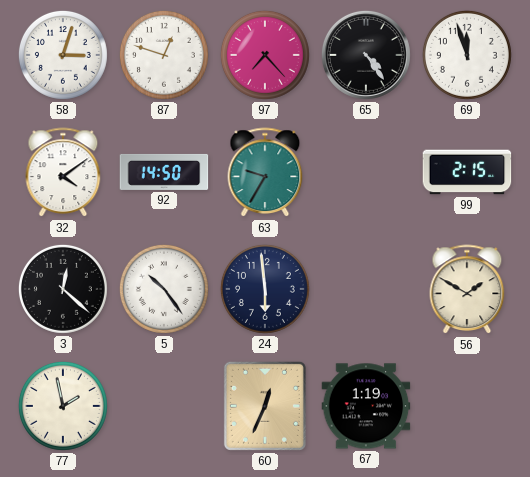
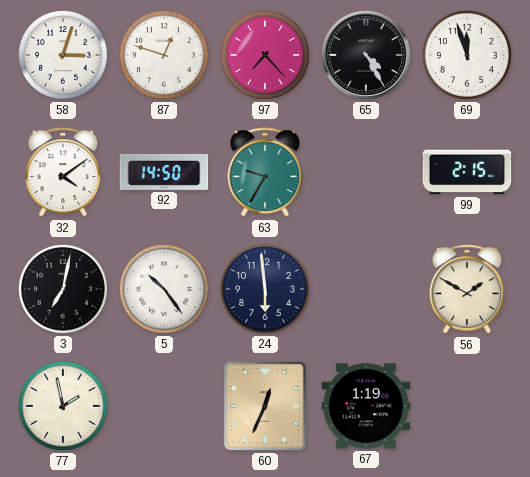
65: 4:24 -> 4:25 (366, 55)
3: 12:22 -> 7:02 (63, 289)
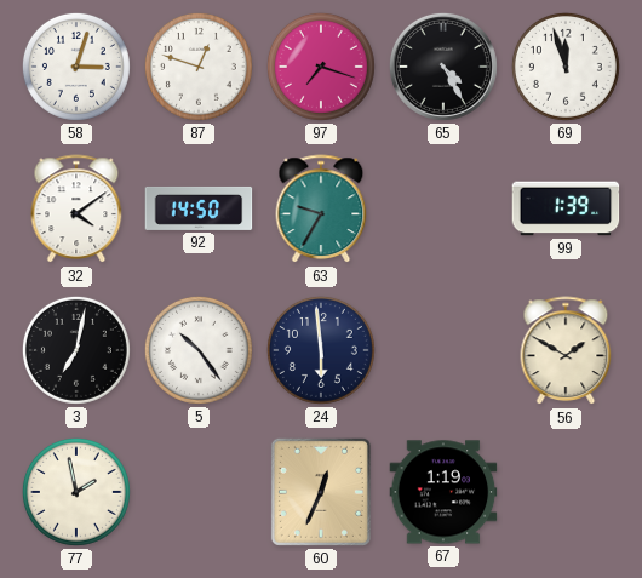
97: 7:23 -> 7:18 (321, 67)
99: 2:15 -> 1:39 (566, 208)
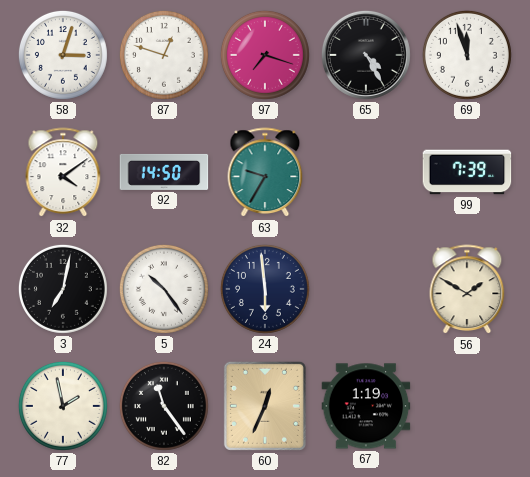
99: 1:39 -> 7:39 (467, 172)
82: none -> 11:24 (164, 406)
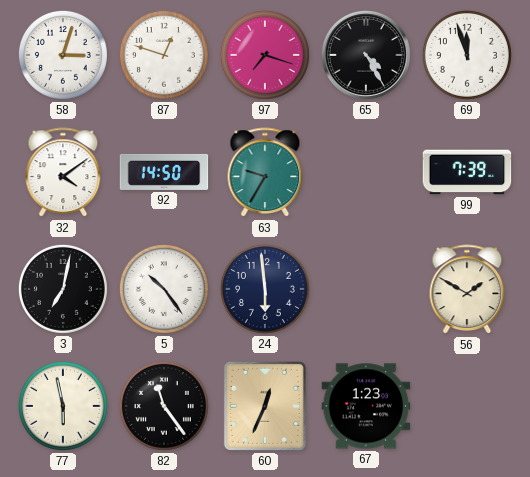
77: 1:58 -> 5:58 (63, 406)
67: 1:19 -> 1:23 (366, 406)
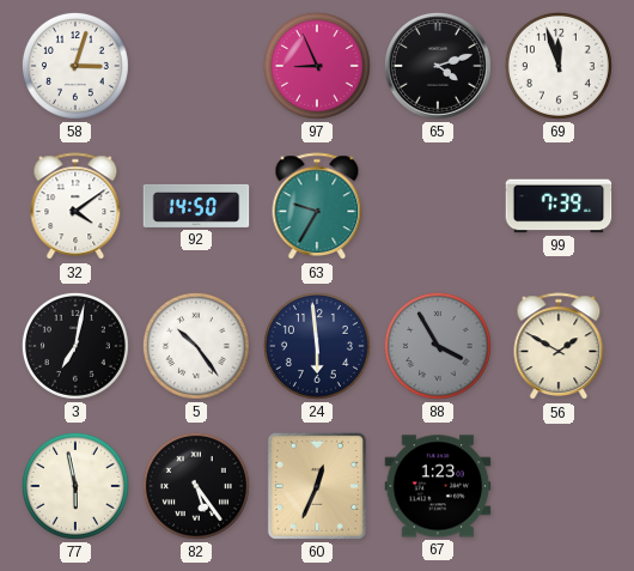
87: 12:48 -> none (164, 55)
97: 7:18 -> 8:56 (317, 66)
65: 4:25 -> 4:12 (438, 66)
88: none -> 3:55 (438, 346)
82: 11:24 -> 5:24 (196, 486)
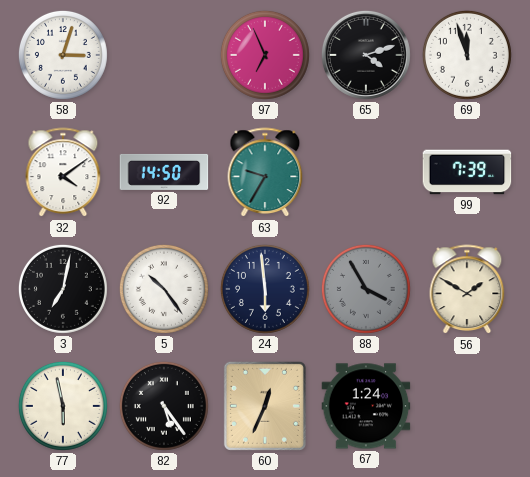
97: 8:56 -> 6:56 (265, 55)
67: 1:23 -> 1:24 (366, 406)
